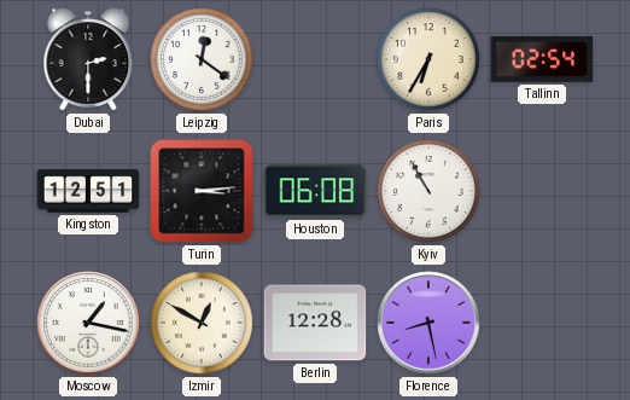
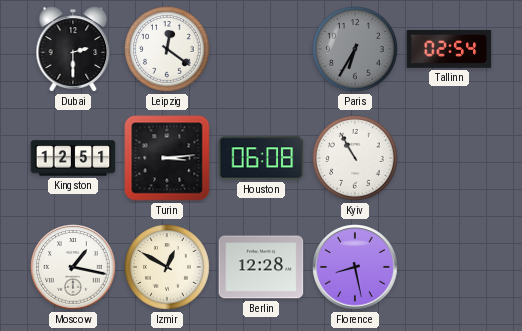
Paris dial: cream -> grey (355, 49)
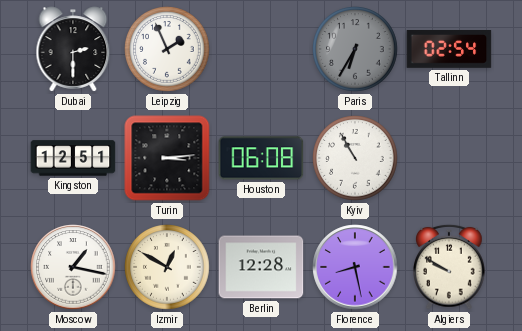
Leipzig: 12:21 -> 1:56 (167, 49)
Algiers: none -> 9:50 (449, 267)
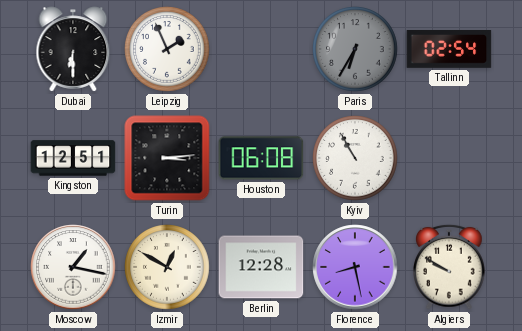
Dubai: 2:30 -> 6:30 (73, 49)
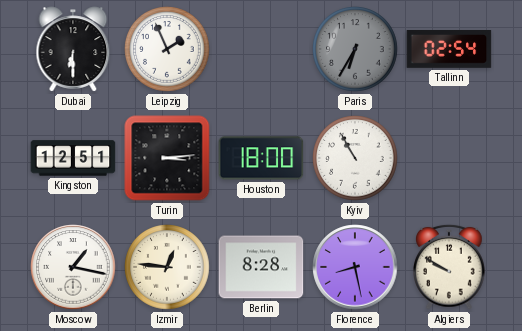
Houston: 06:08 -> 18:00 (261, 158)
Izmir: 12:50 -> 12:46 (167, 267)
Berlin: 12:28 -> 8:28 (261, 267)
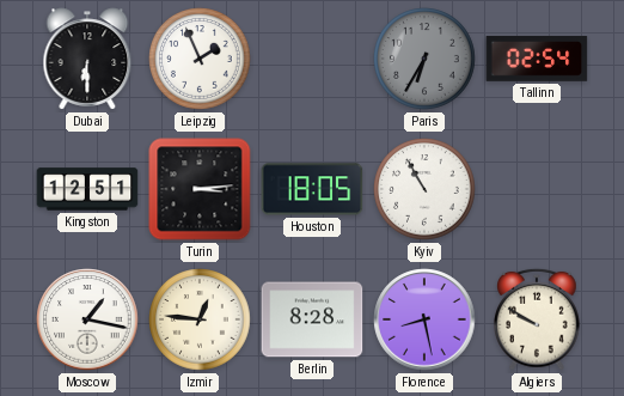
Houston: 18:00 -> 18:05 (312, 189)
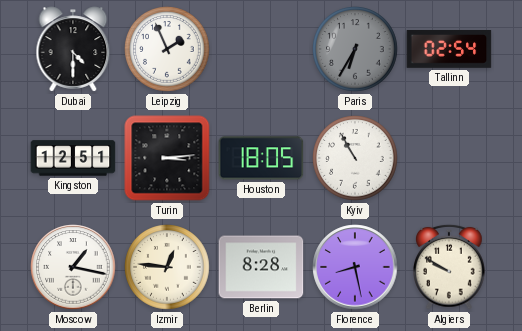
Dubai: 6:30 -> 4:30 (73, 49)
